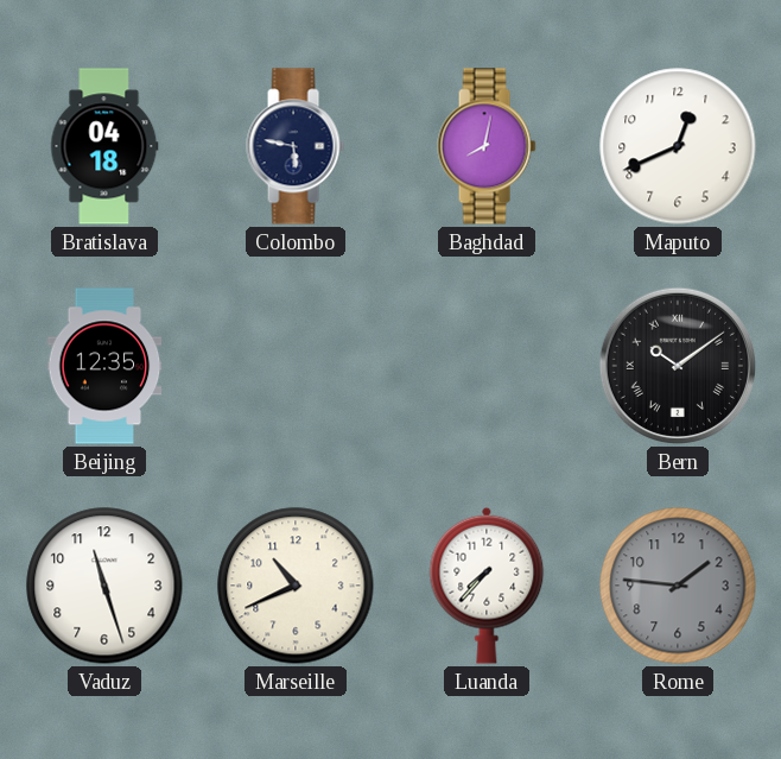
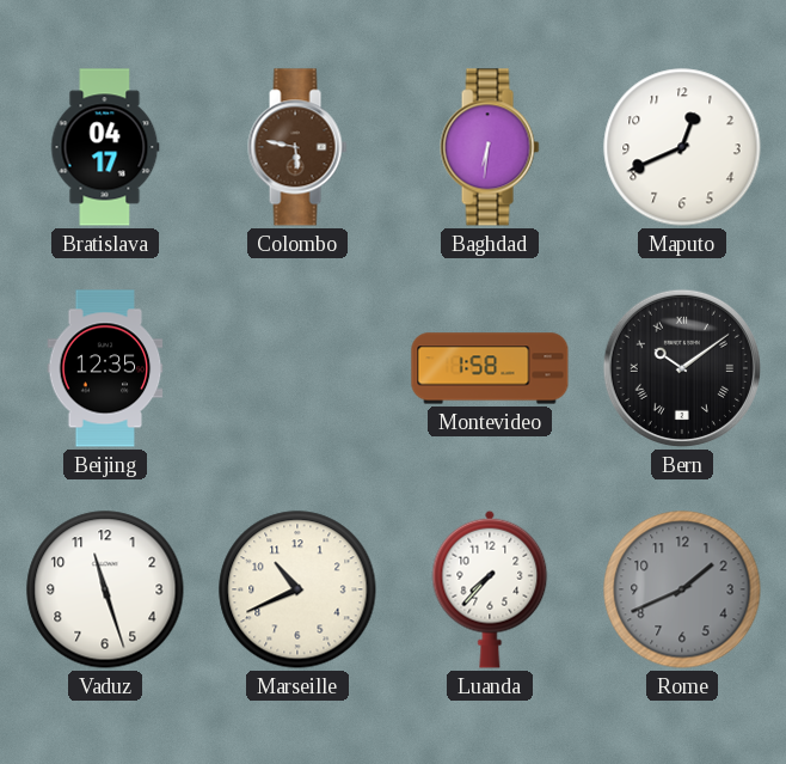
Bratislava: 04:18 -> 04:17 (105, 147)
Colombo dial: navy -> brown (297, 147)
Baghdad: 8:02 -> 6:31 (490, 147)
Montevideo: none -> 1:58 (490, 368)
Rome: 1:46 -> 1:41 (682, 589)
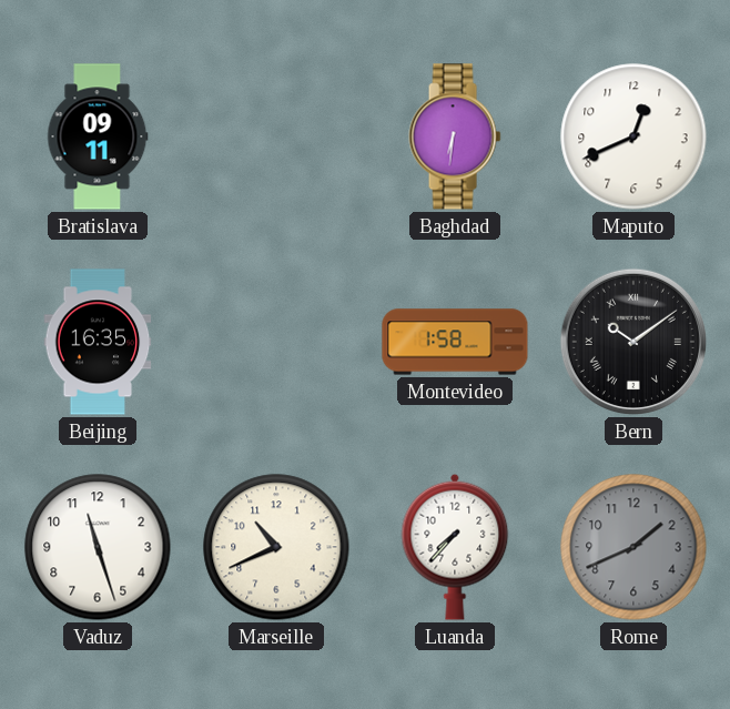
Bratislava: 04:17 -> 09:11 (98, 136)
Colombo: 5:47 -> none (297, 147)
Beijing: 12:35 -> 16:35 (98, 342)
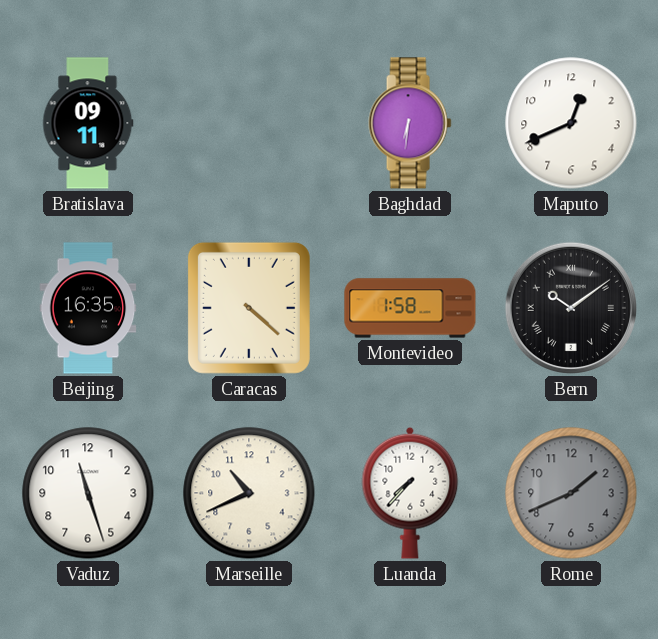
Caracas: none -> 4:22 (249, 308)
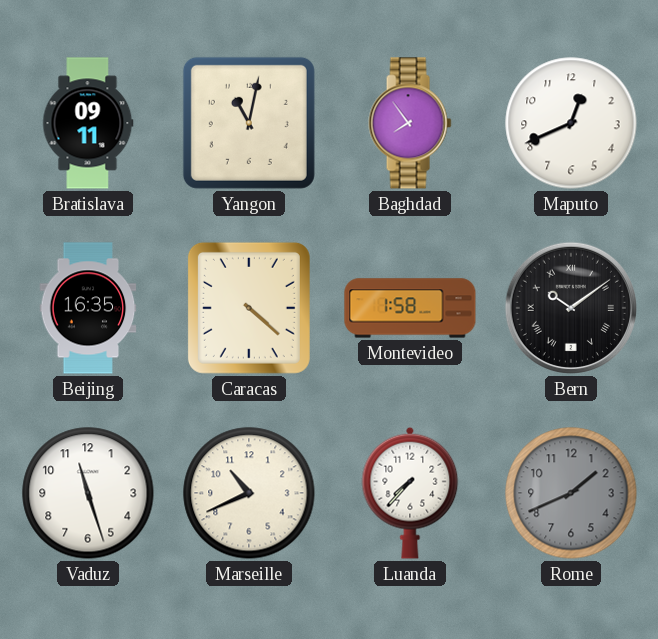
Yangon: none -> 11:02 (249, 123)
Baghdad: 6:31 -> 7:54 (410, 123)
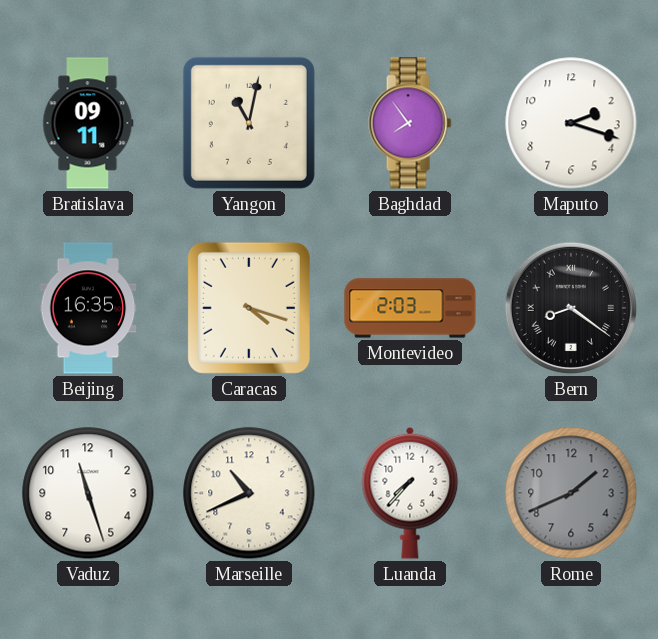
Maputo: 12:41 -> 2:18 (571, 123)
Caracas: 4:22 -> 4:18 (249, 308)
Montevideo: 1:58 -> 2:03 (410, 308)
Bern: 10:09 -> 8:21 (571, 308)
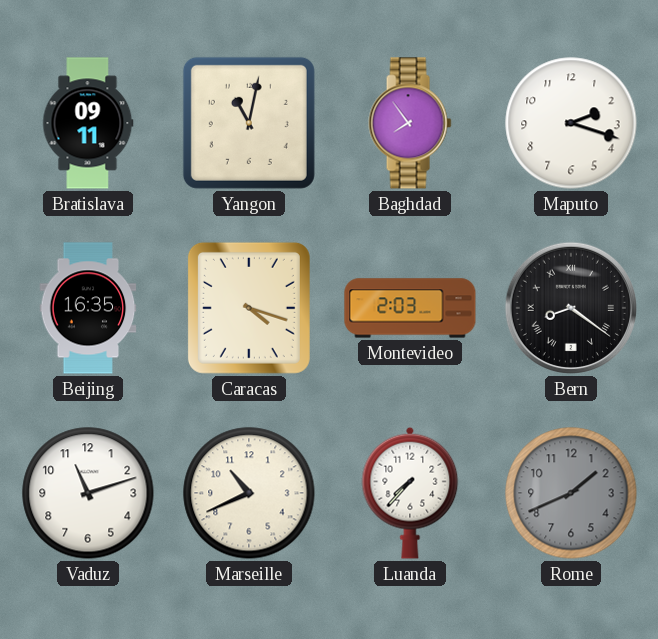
Vaduz: 11:27 -> 11:12 (88, 493)
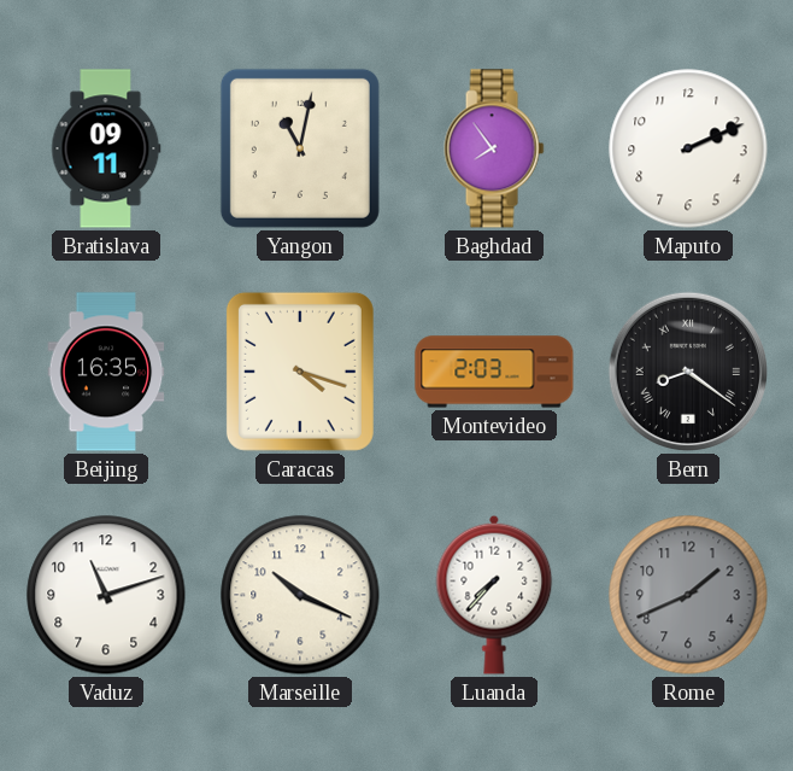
Maputo: 2:18 -> 2:11 (688, 148)
Marseille: 10:41 -> 10:19 (300, 595)
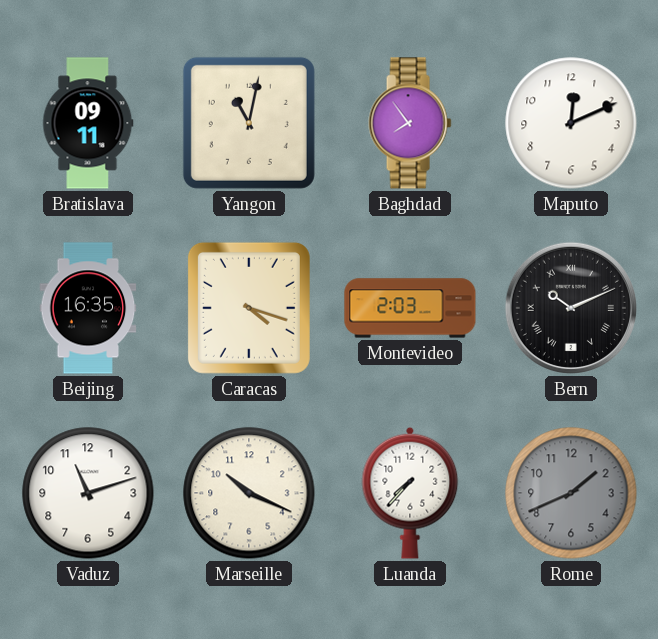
Maputo: 2:11 -> 12:11 (571, 123)
Bern: 8:21 -> 10:11 (571, 308)
